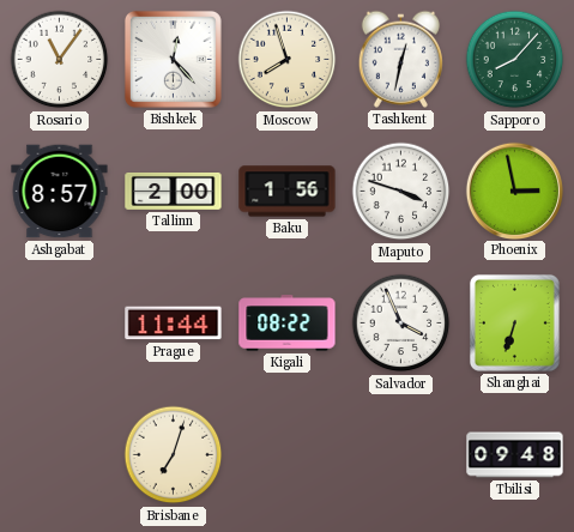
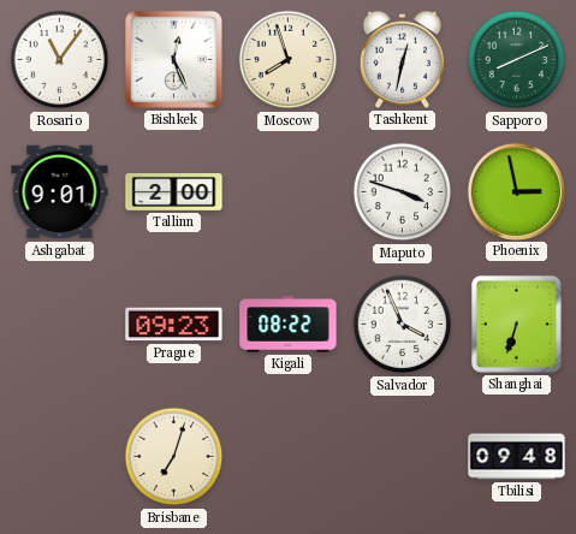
Bishkek: 12:23 -> 12:26 (173, 59)
Sapporo: 8:07 -> 8:11 (517, 60)
Ashgabat: 8:57 -> 9:01 (60, 192)
Baku: 1:56 -> none (288, 192)
Prague: 11:44 -> 09:23 (174, 325)
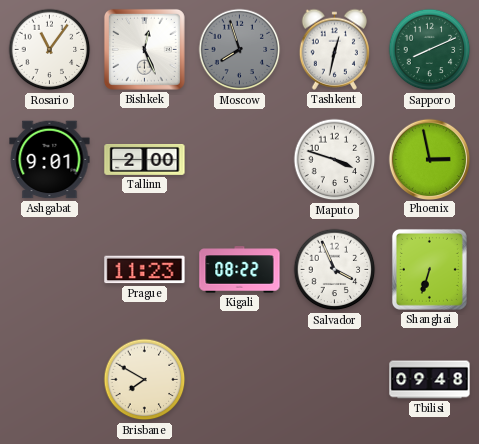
Moscow dial: cream -> grey (240, 50)
Prague: 09:23 -> 11:23 (145, 270)
Brisbane: 7:03 -> 7:50 (145, 380)
